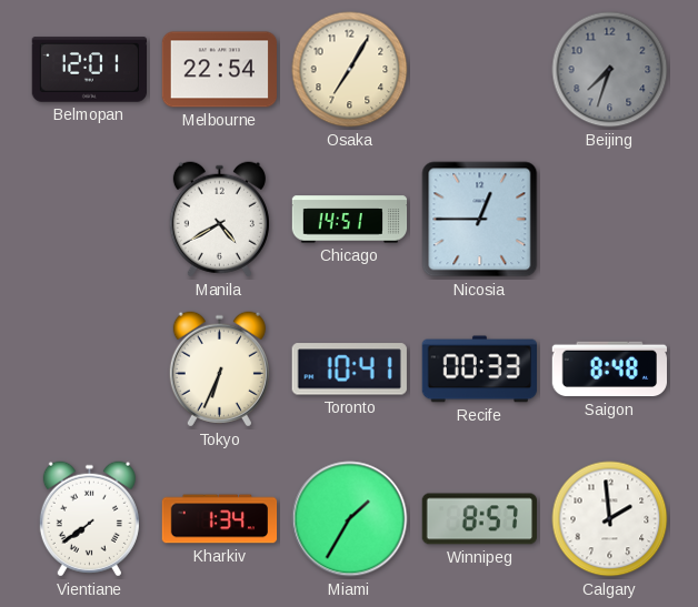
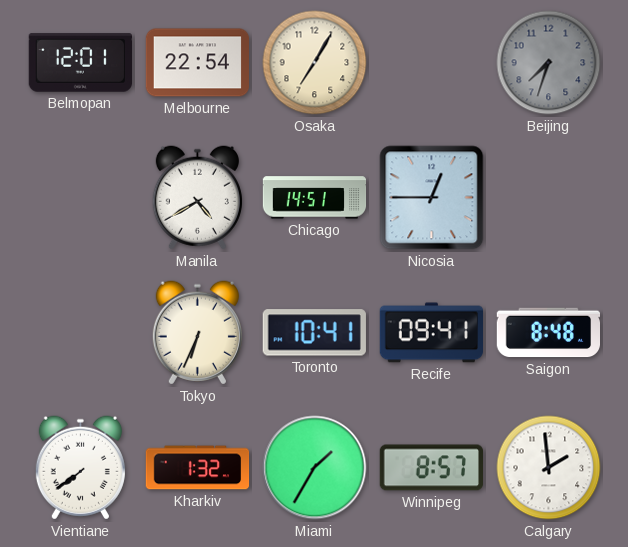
Recife: 00:33 -> 09:41 (431, 333)
Kharkiv: 1:34 -> 1:32 (198, 468)
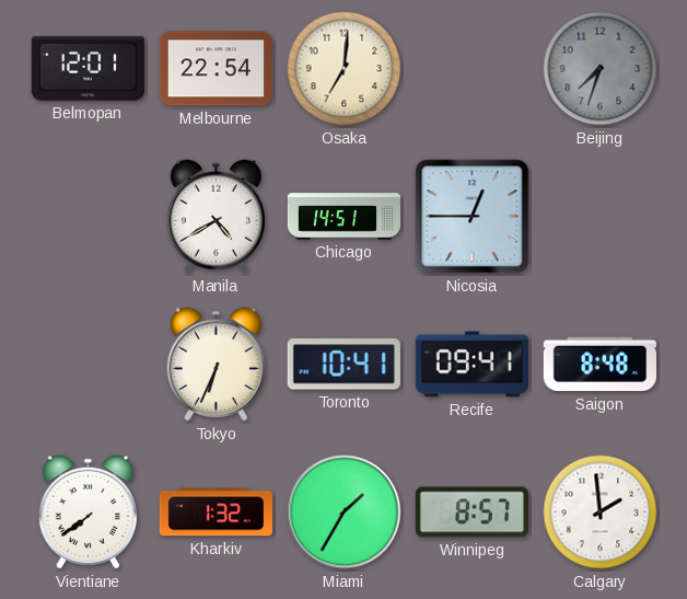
Osaka: 7:05 -> 7:01 (345, 69)
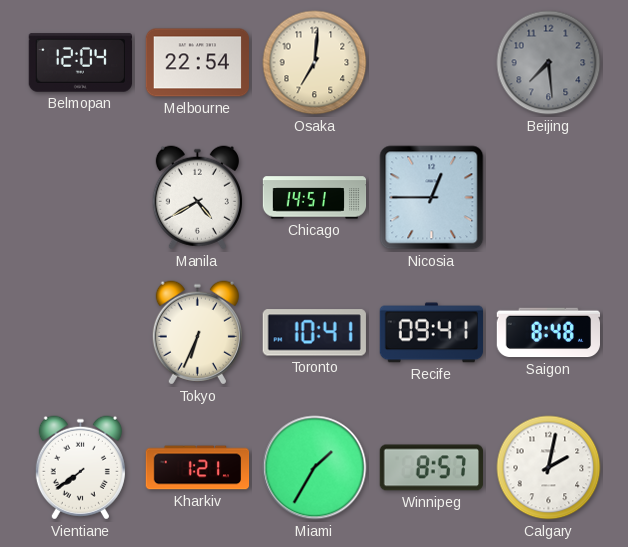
Belmopan: 12:01 -> 12:04 (80, 63)
Beijing: 7:33 -> 7:29 (549, 63)
Kharkiv: 1:32 -> 1:21 (198, 468)
Calgary: 1:59 -> 2:02 (549, 468)
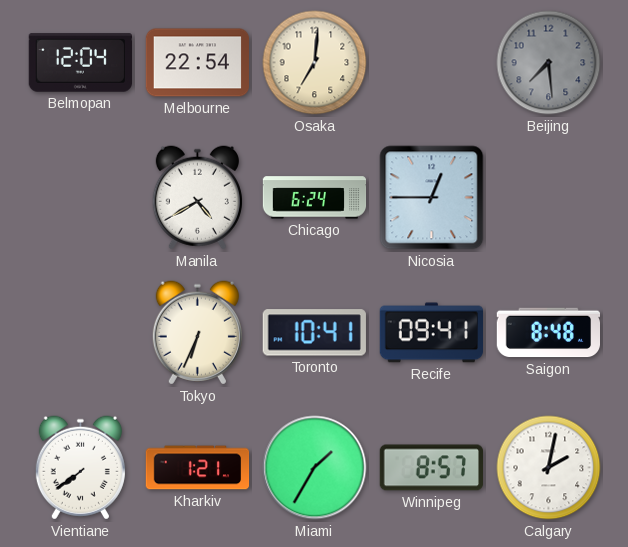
Chicago: 14:51 -> 6:24 (315, 198)
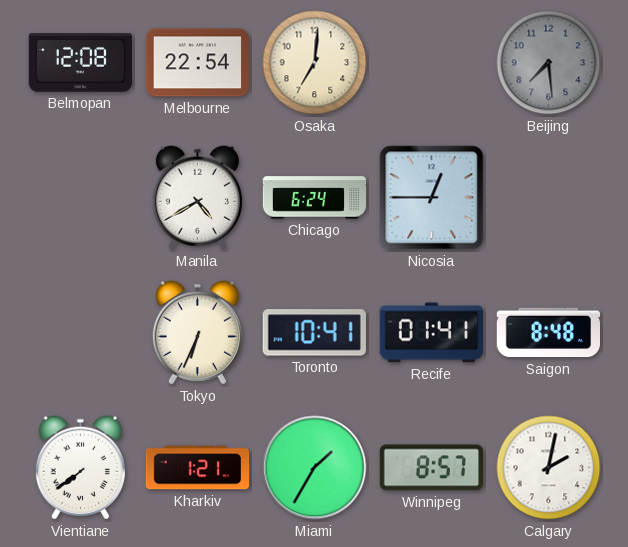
Belmopan: 12:04 -> 12:08 (80, 63)
Recife: 09:41 -> 01:41 (431, 333)
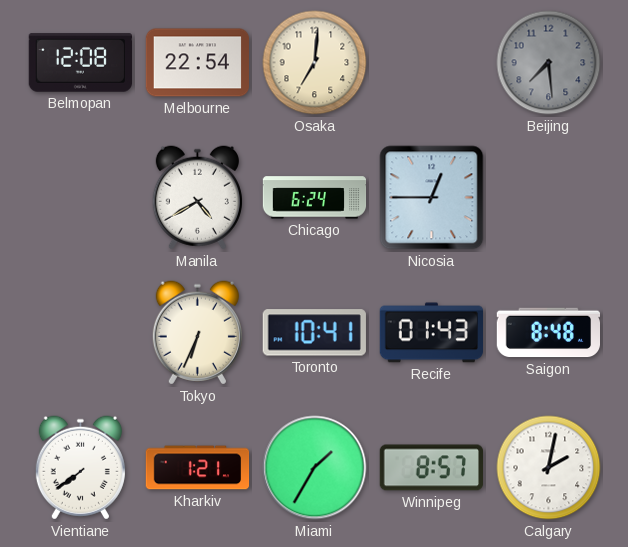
Recife: 01:41 -> 01:43 (431, 333)
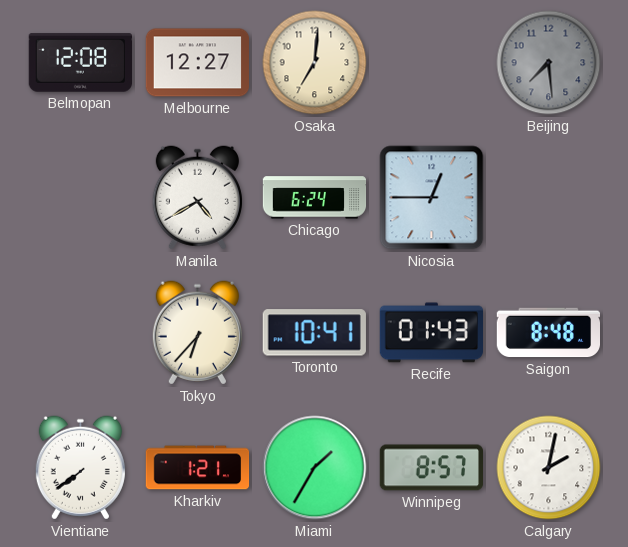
Melbourne: 22:54 -> 12:27 (198, 63)
Tokyo: 6:34 -> 6:37 (197, 333)
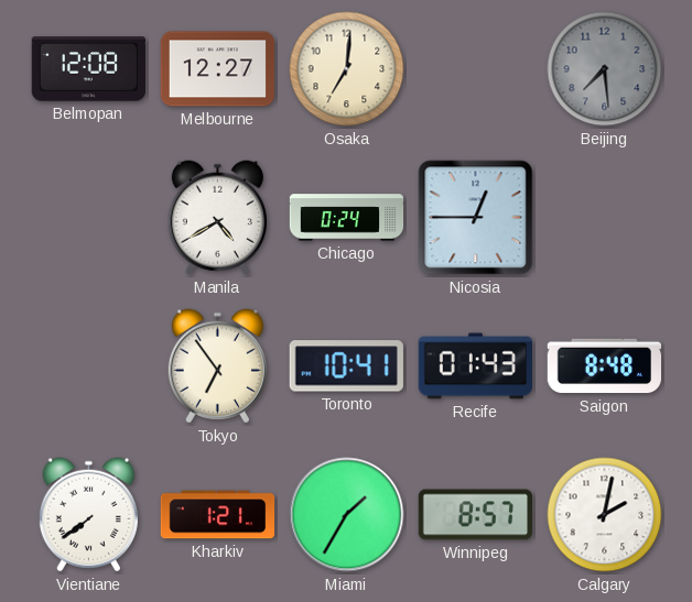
Chicago: 6:24 -> 0:24 (347, 218)
Tokyo: 6:37 -> 6:54 (217, 366)
